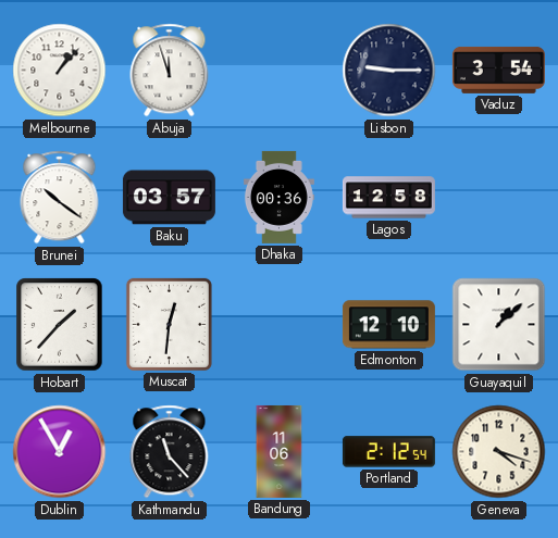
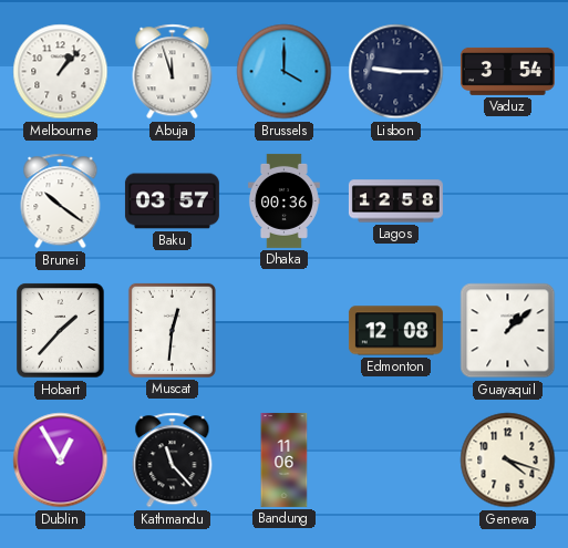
Brussels: none -> 4:00 (285, 72)
Edmonton: 12:10 -> 12:08 (395, 331)
Portland: 2:12 -> none (388, 452)
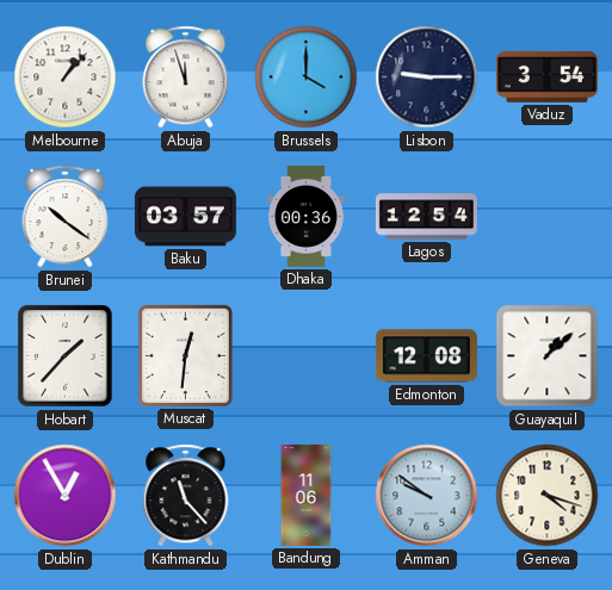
Lagos: 12:58 -> 12:54 (426, 217)
Amman: none -> 9:51 (427, 496)
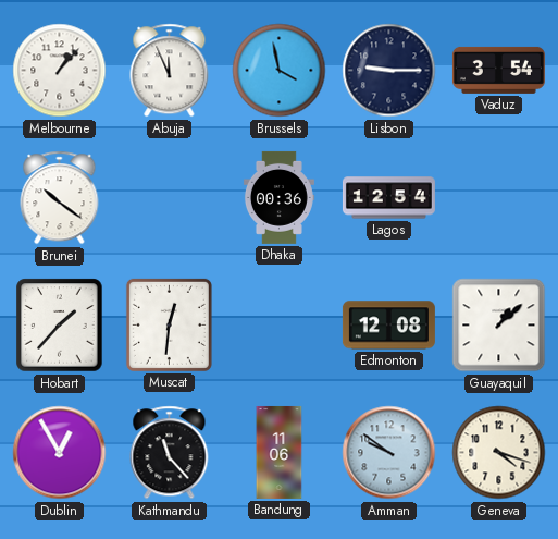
Abuja: 11:57 -> 11:56 (170, 71)
Brussels: 4:00 -> 3:58 (280, 71)
Baku: 03:57 -> none (185, 217)
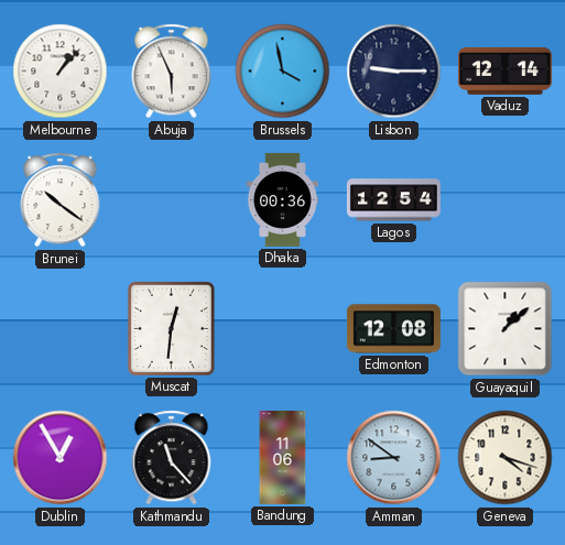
Abuja: 11:56 -> 5:56 (172, 72)
Vaduz: 3:54 -> 12:14 (504, 70)
Hobart: 1:37 -> none (60, 326)
Amman: 9:51 -> 8:51 (394, 458)
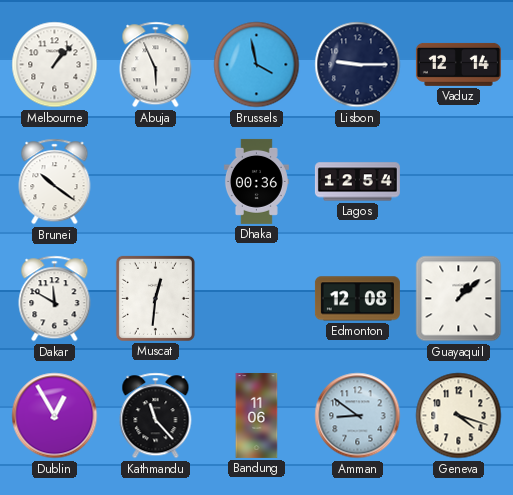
Dakar: none -> 11:50 (55, 299)
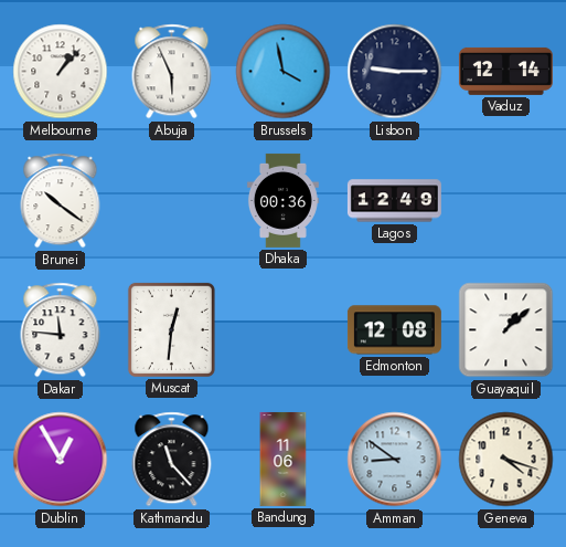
Lagos: 12:54 -> 12:49 (394, 201)
Dakar: 11:50 -> 11:46 (61, 330)
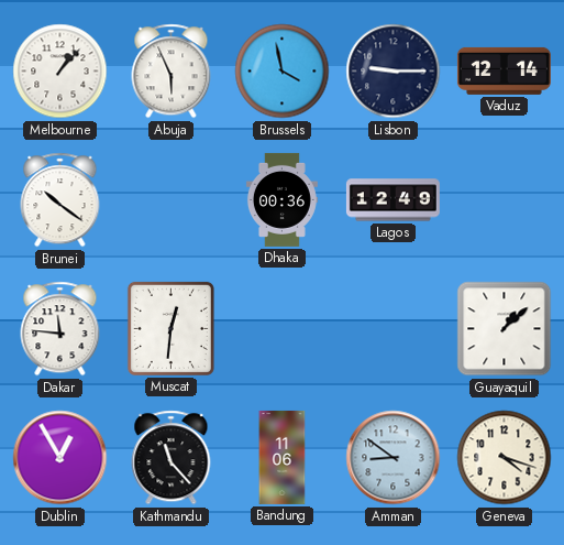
Edmonton: 12:08 -> none (394, 330)
